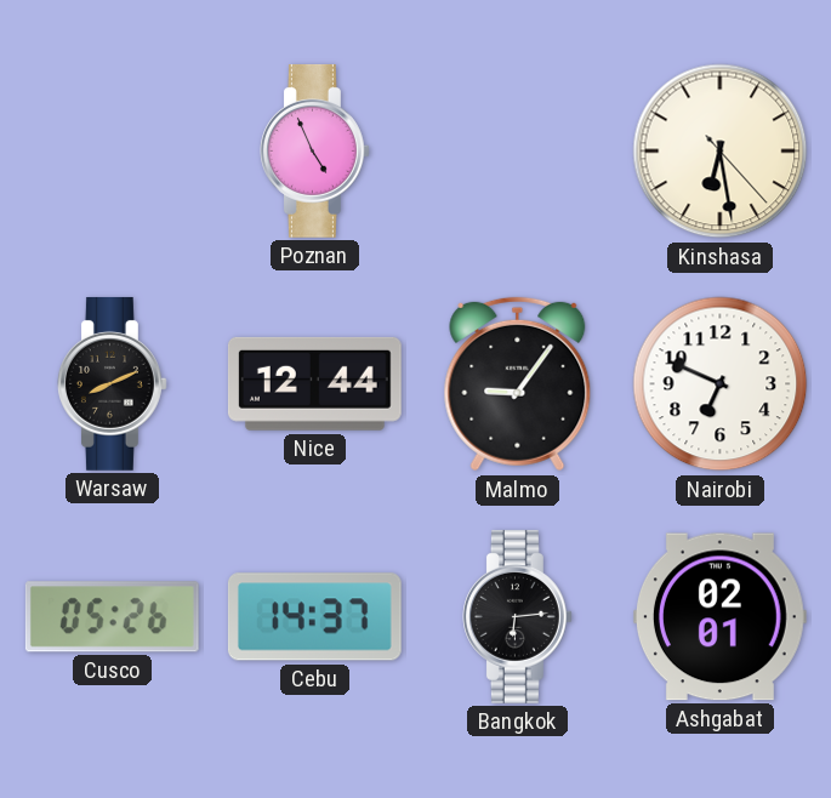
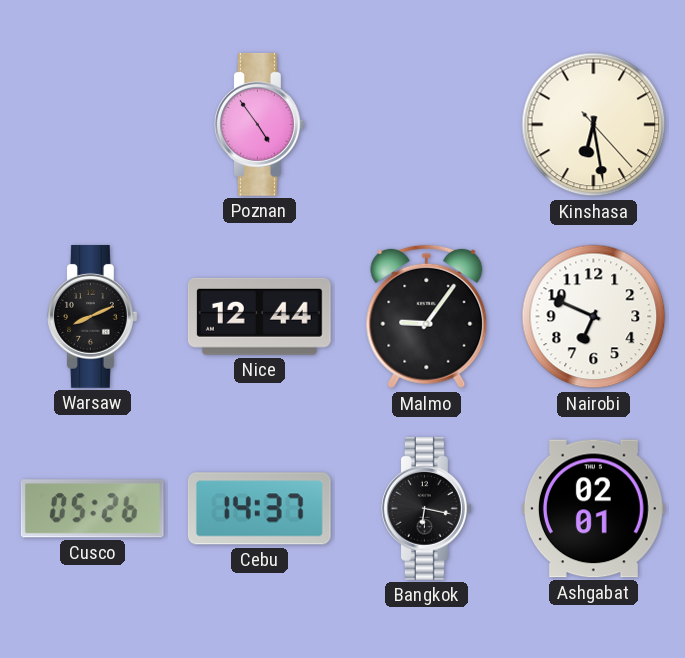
Poznan: 4:56 -> 4:54 (259, 124)
Bangkok: 6:14 -> 6:17 (426, 508)
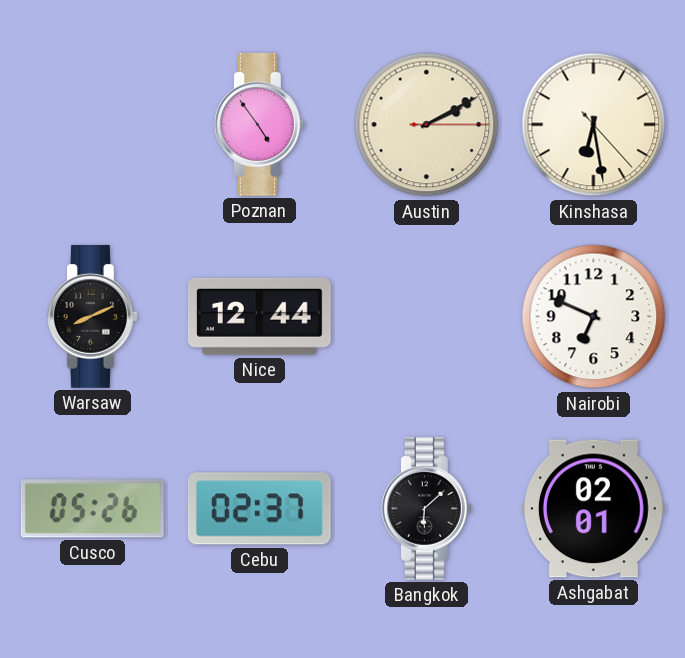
Austin: none -> 2:10 (427, 125)
Malmo: 9:06 -> none (427, 317)
Cebu: 14:37 -> 02:37 (259, 509)
Bangkok: 6:17 -> 6:08 (426, 508)
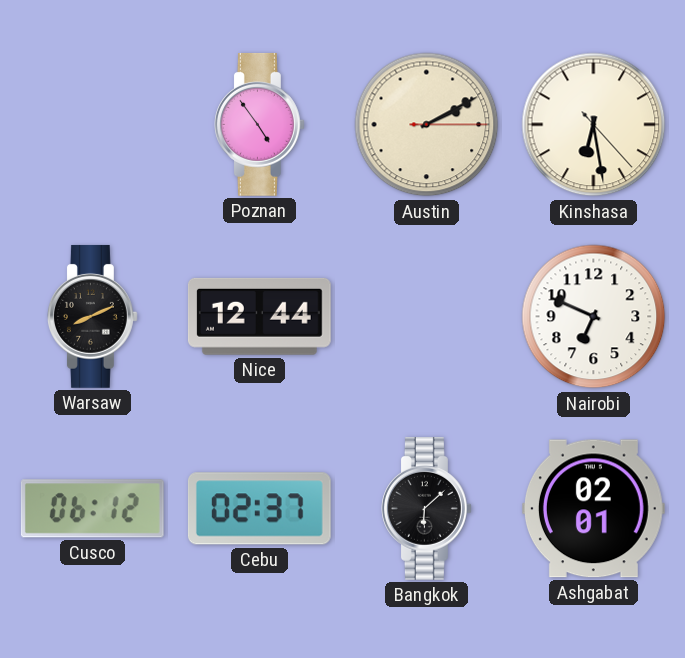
Cusco: 05:26 -> 06:12 (92, 509)
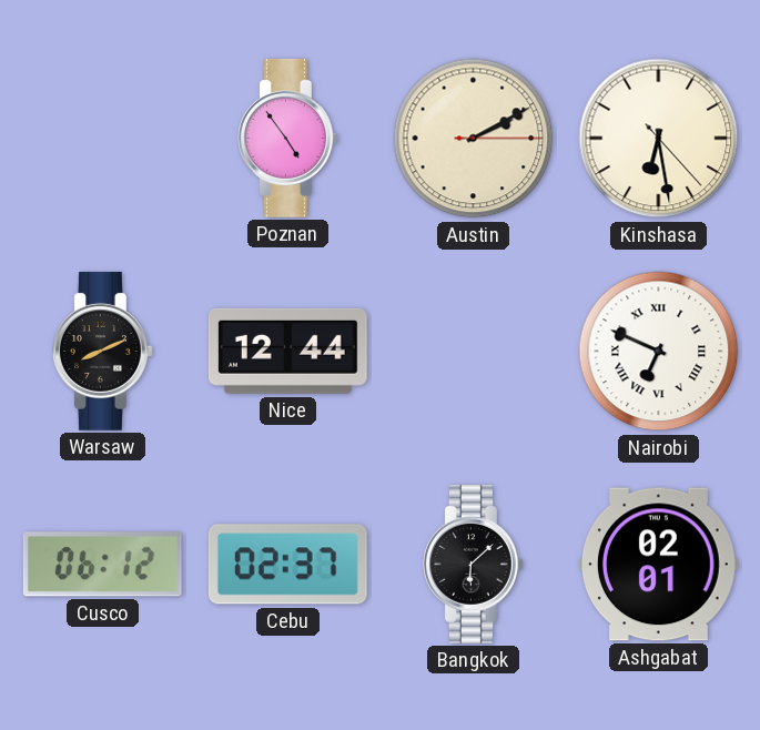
Nairobi numerals: Arabic -> Roman (659, 352)
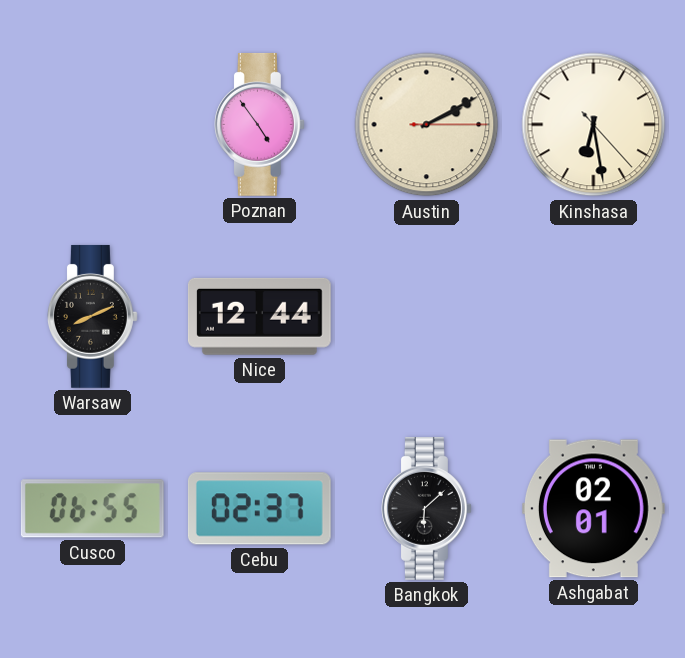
Nairobi: 6:49 -> none (659, 352)
Cusco: 06:12 -> 06:55 (92, 509)
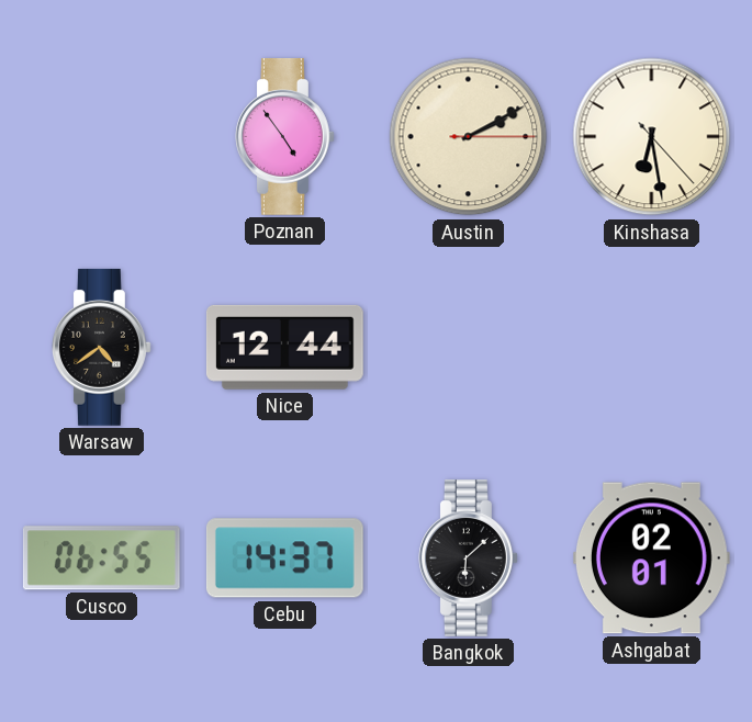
Warsaw: 8:11 -> 4:39 (101, 347)
Cebu: 02:37 -> 14:37 (284, 559)
